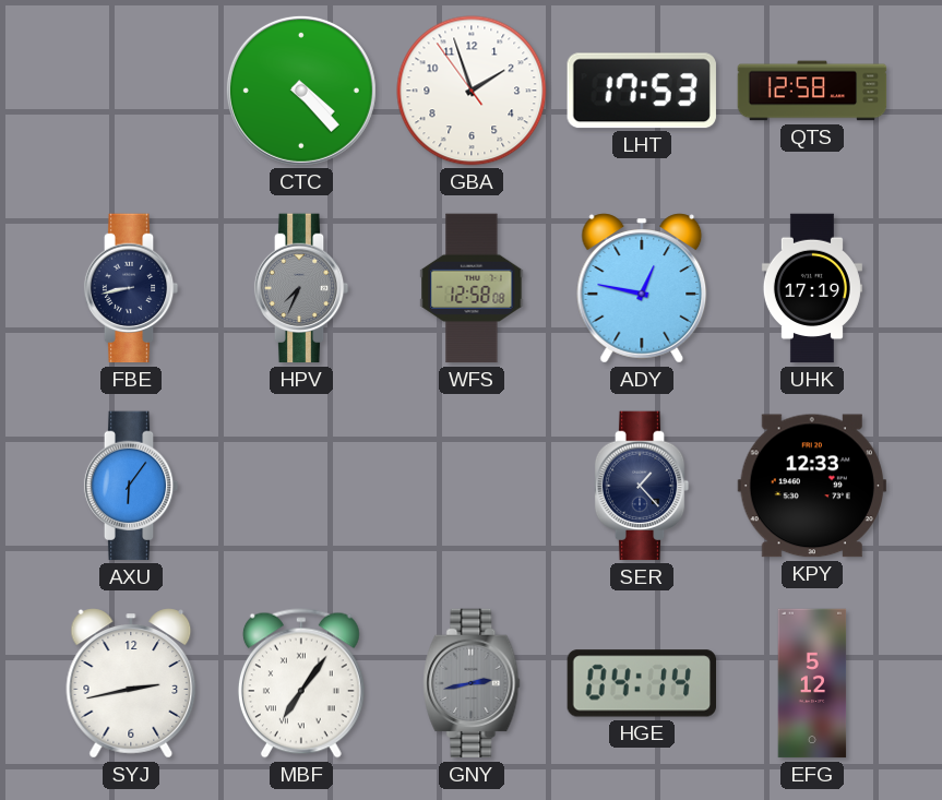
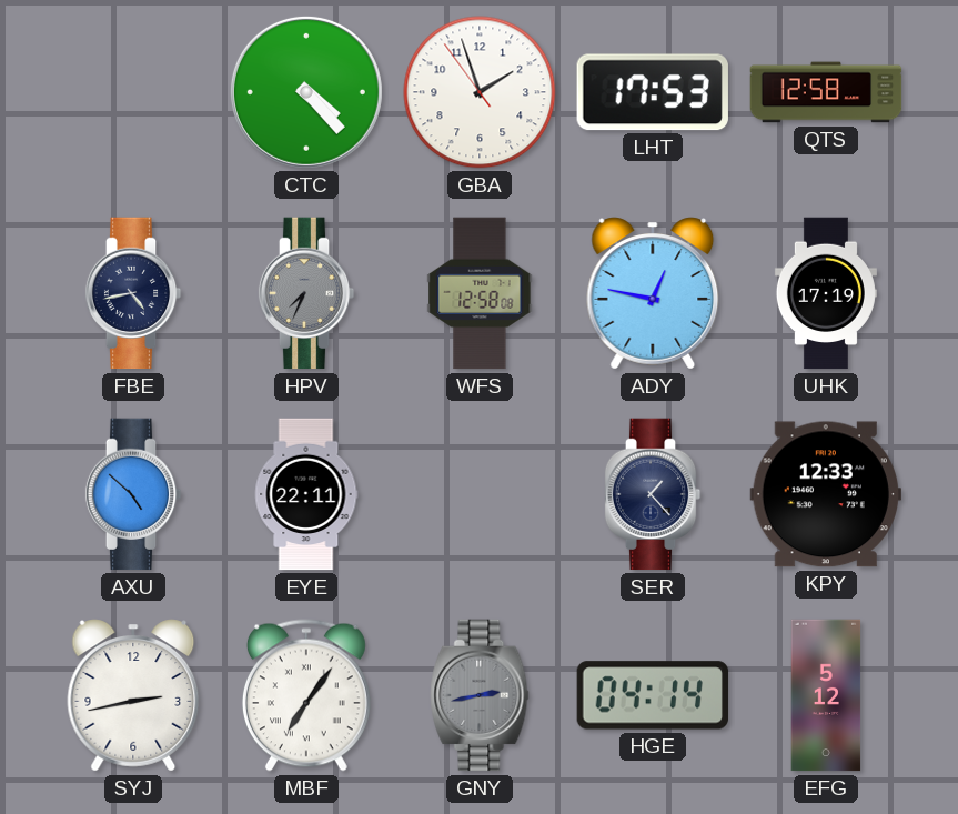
FBE: 8:43 -> 4:43 (133, 293)
AXU: 6:06 -> 4:52 (133, 494)
EYE: none -> 22:11 (306, 494)
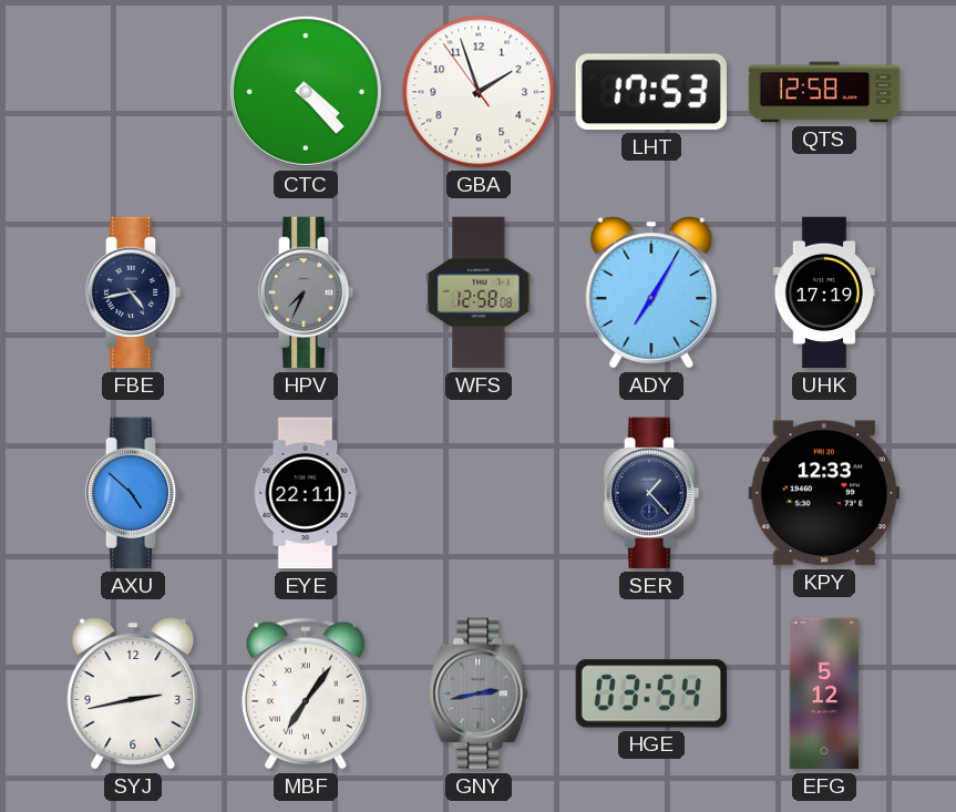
ADY: 12:47 -> 7:05 (651, 292)
HGE: 04:14 -> 03:54 (650, 693)
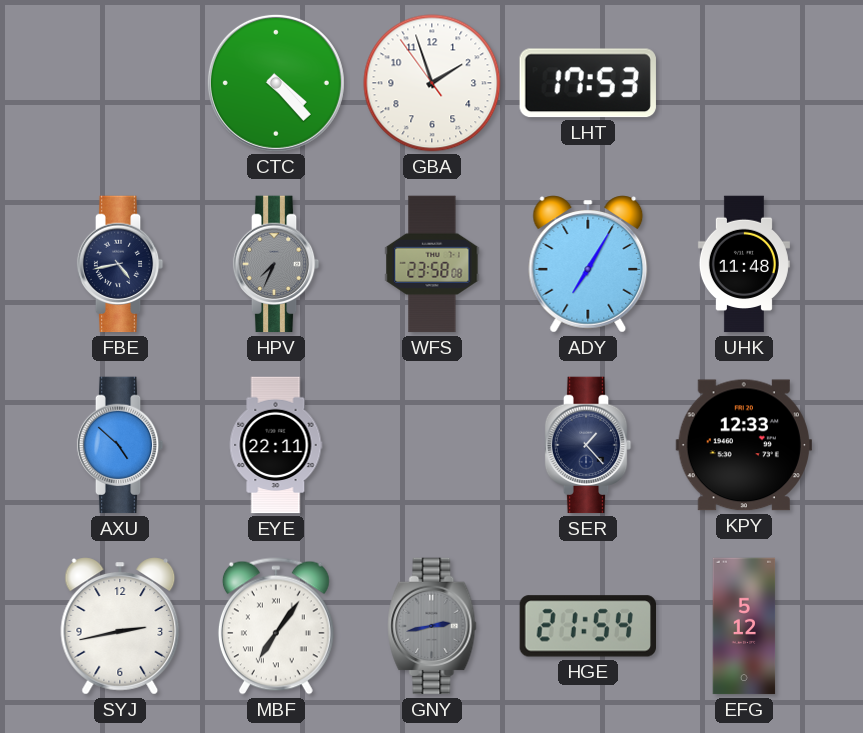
QTS: 12:58 -> none (824, 92)
WFS: 12:58 -> 23:58 (432, 264)
UHK: 17:19 -> 11:48 (744, 264)
HGE: 03:54 -> 21:54 (587, 626)
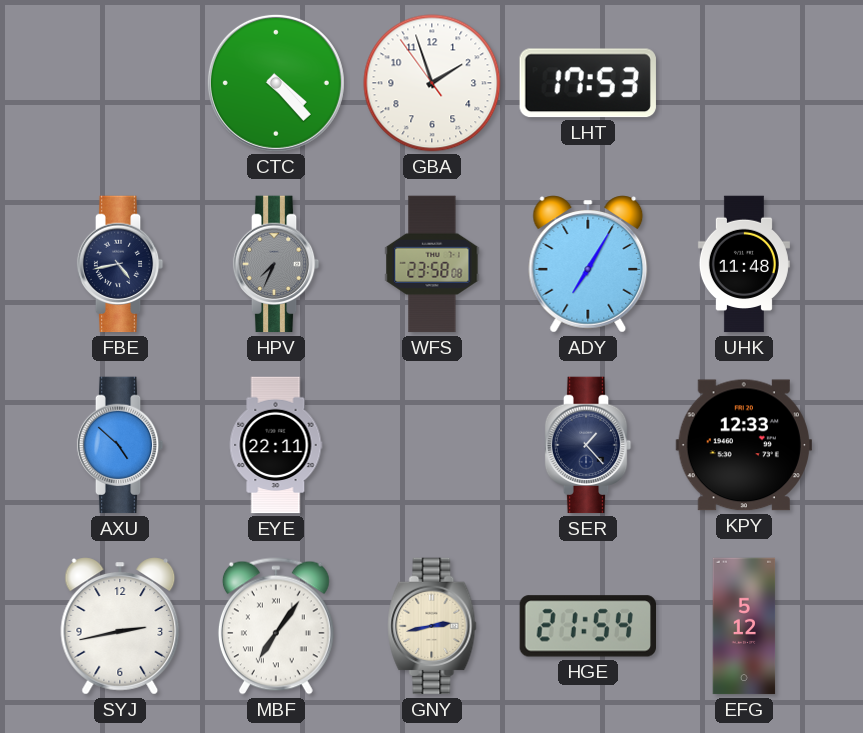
GNY dial: grey -> cream (432, 626)
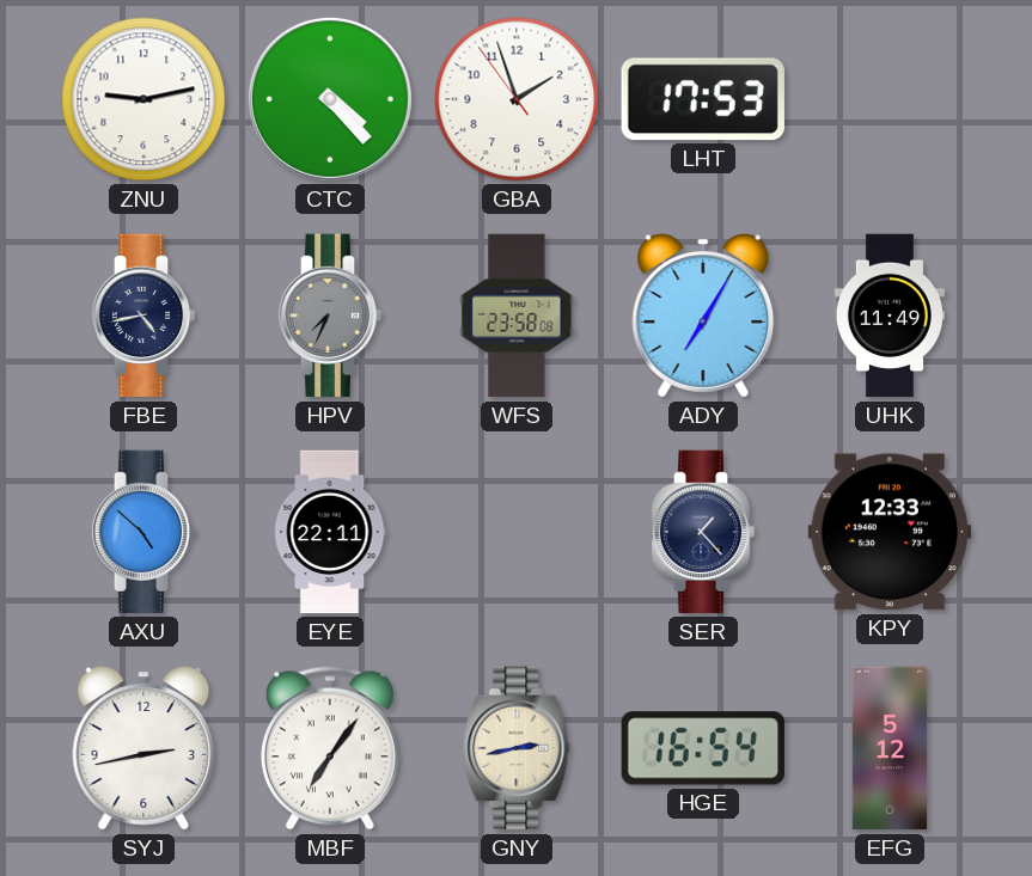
ZNU: none -> 9:13 (143, 99)
UHK: 11:48 -> 11:49 (890, 316)
HGE: 21:54 -> 16:54 (702, 748)
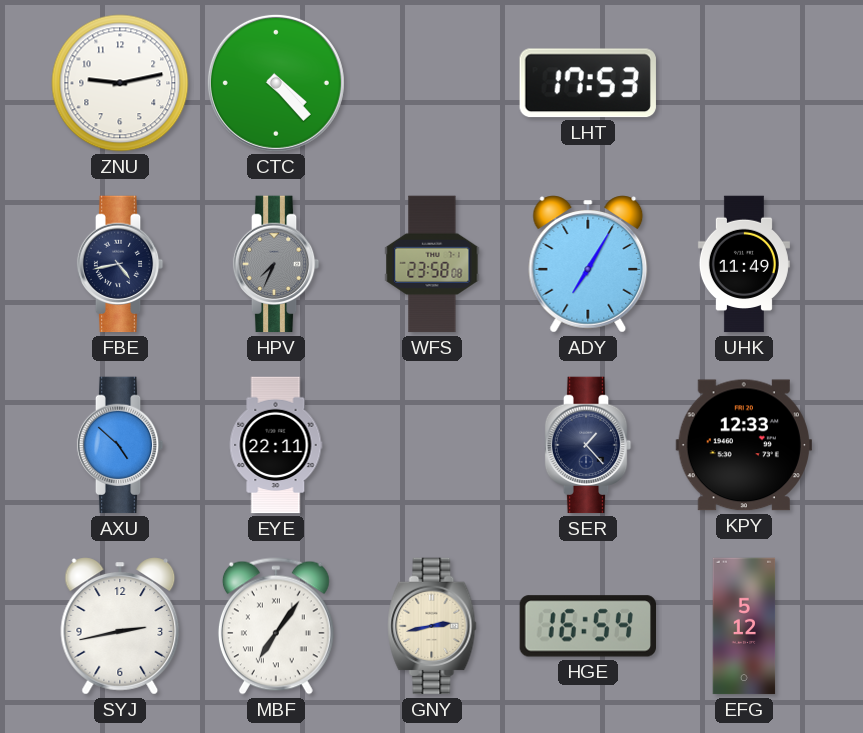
GBA: 1:56 -> none (517, 99)
